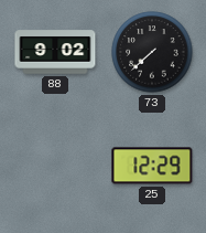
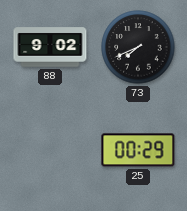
73: 7:38 -> 7:41 (138, 47)
25: 12:29 -> 00:29 (138, 150)
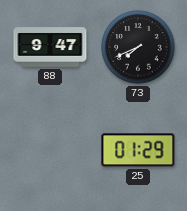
88: 9:02 -> 9:47 (50, 47)
25: 00:29 -> 01:29 (138, 150)
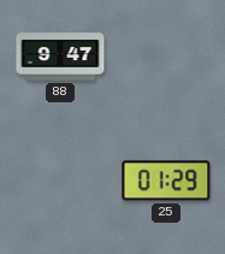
73: 7:41 -> none (138, 47)
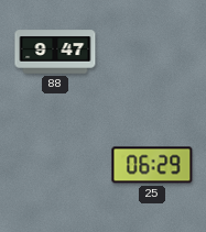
25: 01:29 -> 06:29 (152, 165)
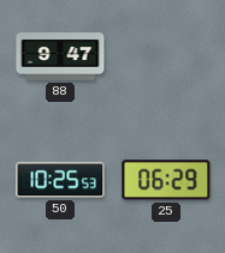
50: none -> 10:25 (60, 180)
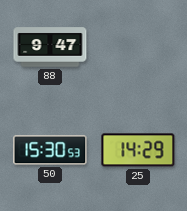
50: 10:25 -> 15:30 (50, 150)
25: 06:29 -> 14:29 (138, 150)
